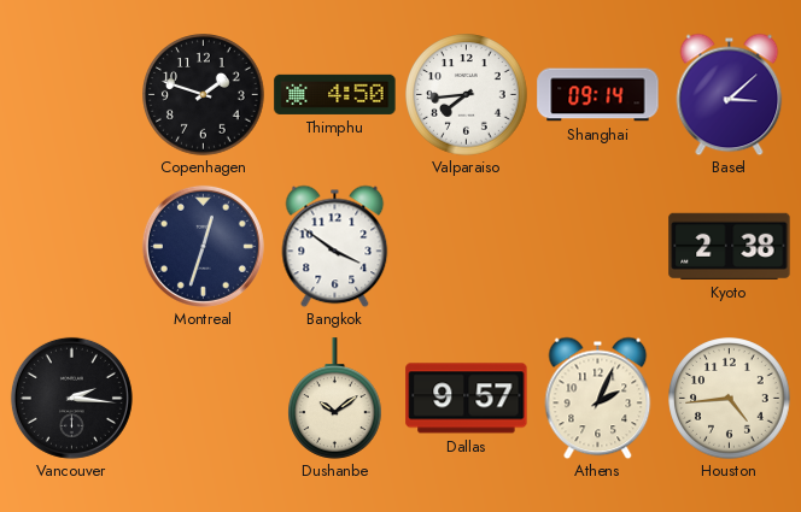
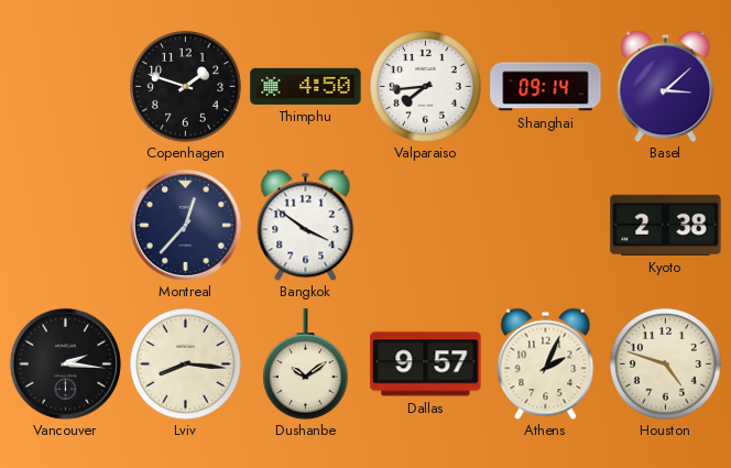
Montreal: 12:33 -> 12:37 (185, 225)
Lviv: none -> 8:16 (186, 364)
Houston: 4:44 -> 4:48 (666, 364)
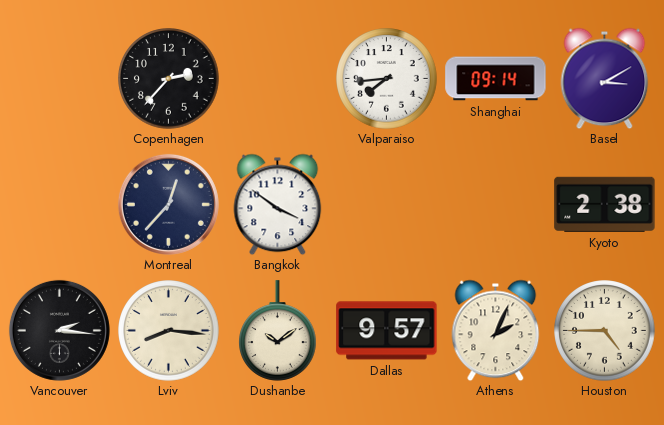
Copenhagen: 1:48 -> 2:37 (169, 79)
Thimphu: 4:50 -> none (306, 86)
Basel: 3:08 -> 3:10 (605, 78)
Houston: 4:48 -> 4:45 (605, 331)
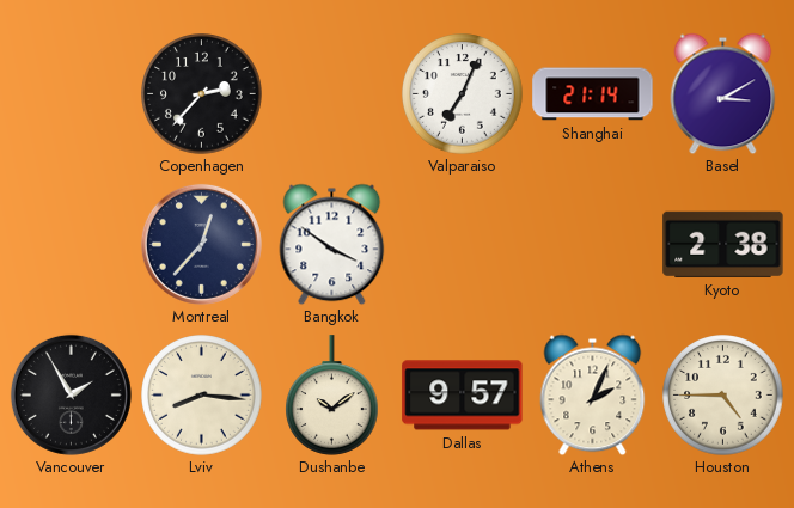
Valparaiso: 7:44 -> 7:04 (463, 94)
Shanghai: 09:14 -> 21:14 (593, 94)
Vancouver: 2:16 -> 1:55 (71, 394)
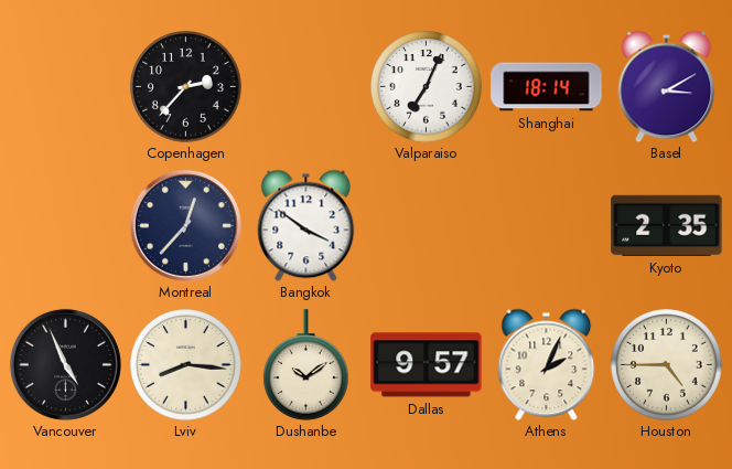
Shanghai: 21:14 -> 18:14 (547, 87)
Kyoto: 2:38 -> 2:35 (667, 225)
Vancouver: 1:55 -> 4:56 (65, 364)
